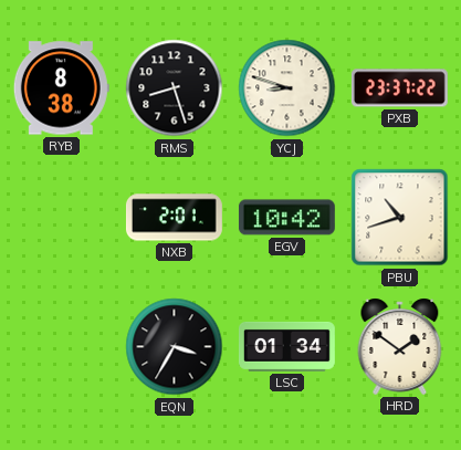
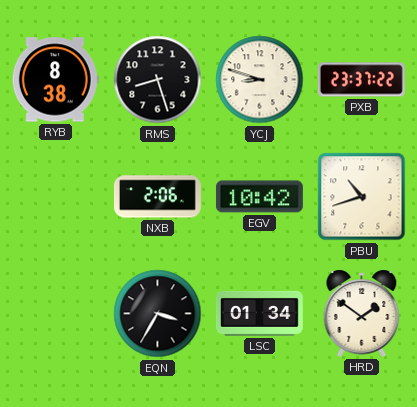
NXB: 2:01 -> 2:06 (157, 197)
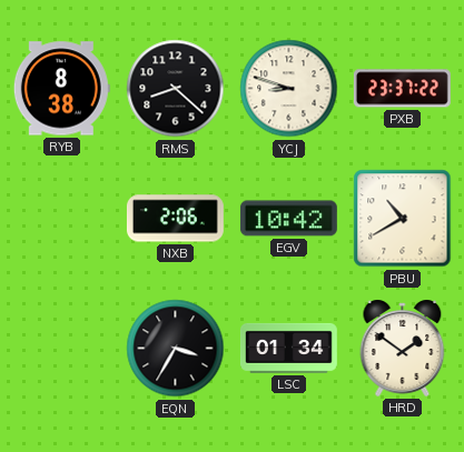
RMS: 8:27 -> 8:22 (176, 89)
PBU: 10:42 -> 10:40 (403, 219)
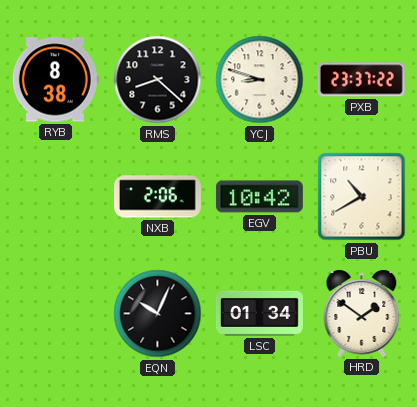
EQN: 3:35 -> 10:04 (158, 314)
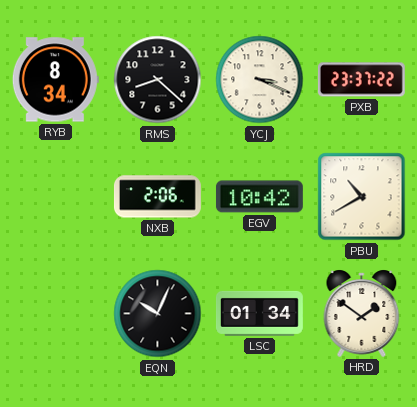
RYB: 8:38 -> 8:34 (55, 80)
YCJ: 8:48 -> 3:19 (260, 80)
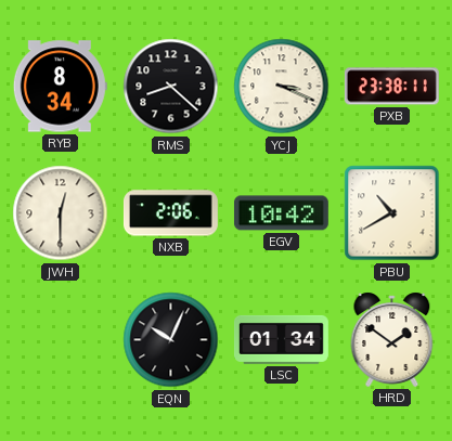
PXB: 23:37 -> 23:38 (391, 87)
JWH: none -> 12:30 (61, 213)
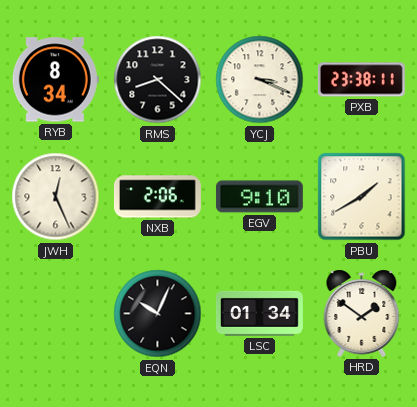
JWH: 12:30 -> 12:26 (56, 197)
EGV: 10:42 -> 9:10 (259, 197)
PBU: 10:40 -> 1:40 (362, 197)
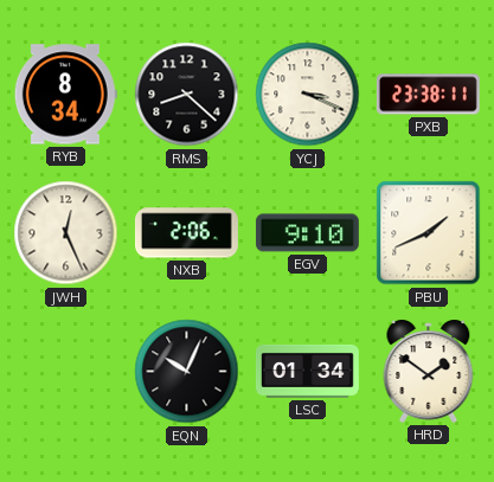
PBU: 1:40 -> 1:41 (429, 233)
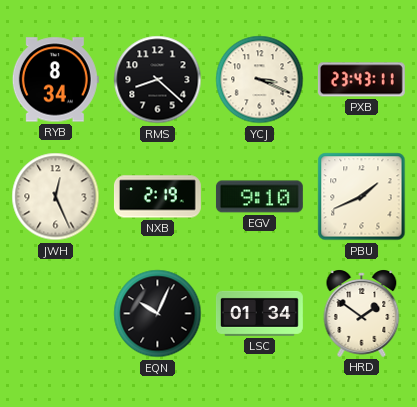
PXB: 23:38 -> 23:43 (361, 80)
NXB: 2:06 -> 2:19 (157, 197)
